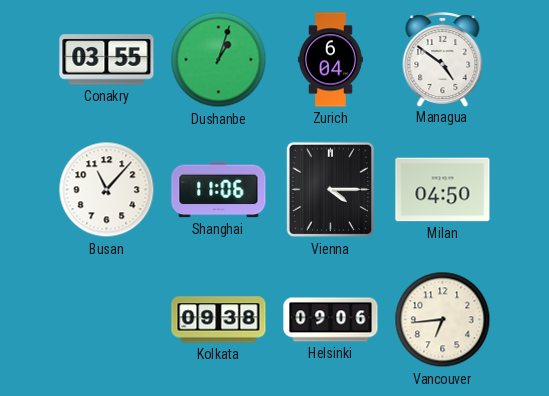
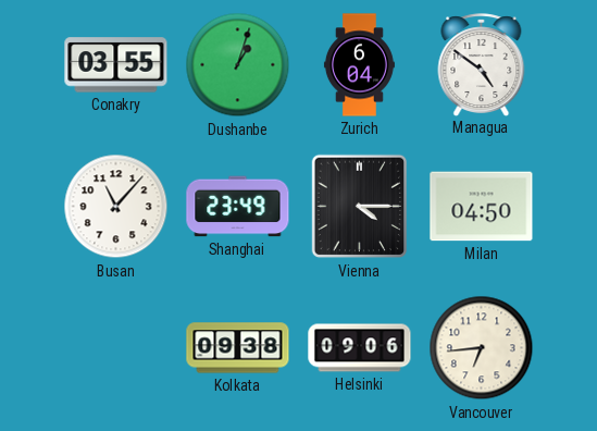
Shanghai: 11:06 -> 23:49 (238, 207)
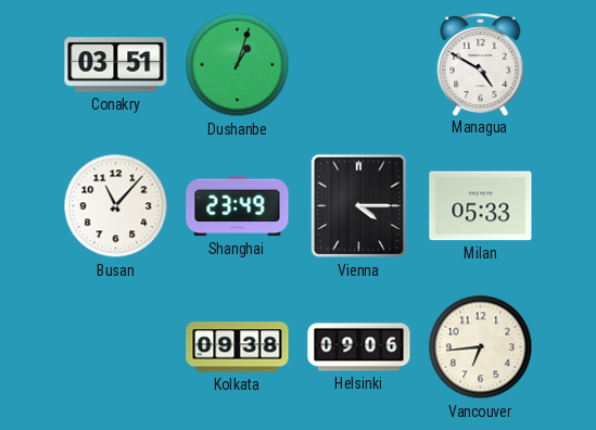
Conakry: 03:55 -> 03:51 (116, 65)
Zurich: 6:04 -> none (359, 65)
Managua: 4:51 -> 4:50 (481, 64)
Milan: 04:50 -> 05:33 (481, 206)
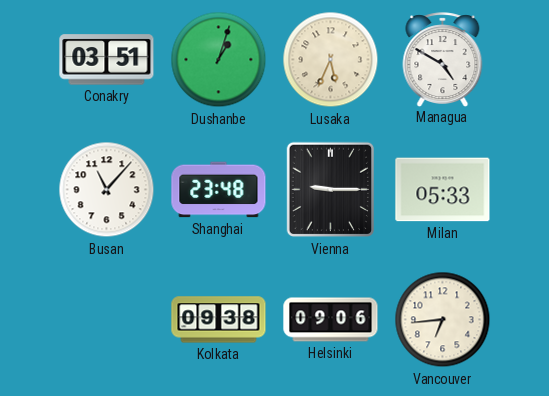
Lusaka: none -> 5:34 (331, 60)
Shanghai: 23:49 -> 23:48 (219, 190)
Vienna: 4:15 -> 9:15 (330, 190)
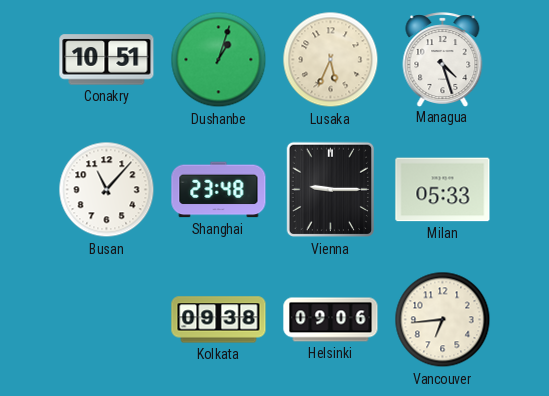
Conakry: 03:51 -> 10:51 (107, 60)
Managua: 4:50 -> 4:27 (443, 59)
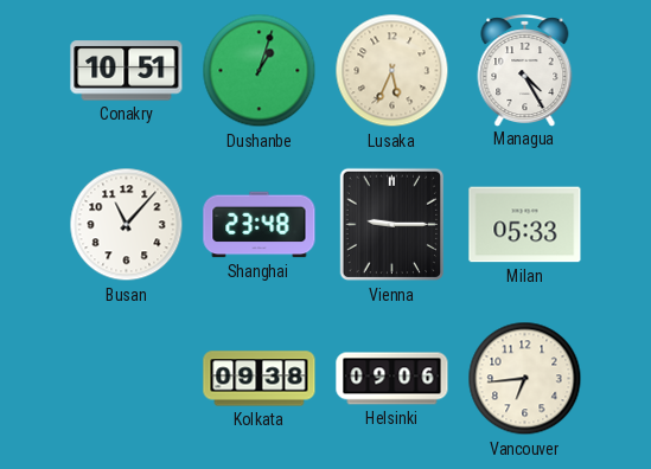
Managua: 4:27 -> 4:25 (525, 70)
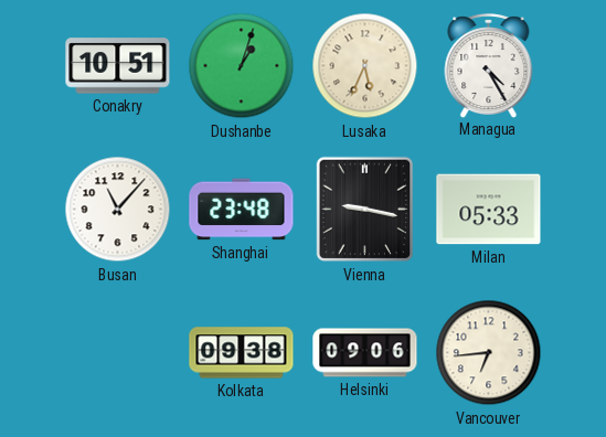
Vienna: 9:15 -> 9:17 (364, 210)
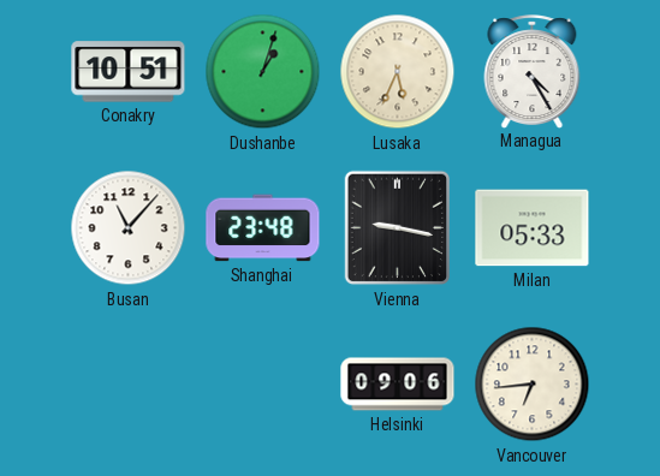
Kolkata: 09:38 -> none (242, 353)
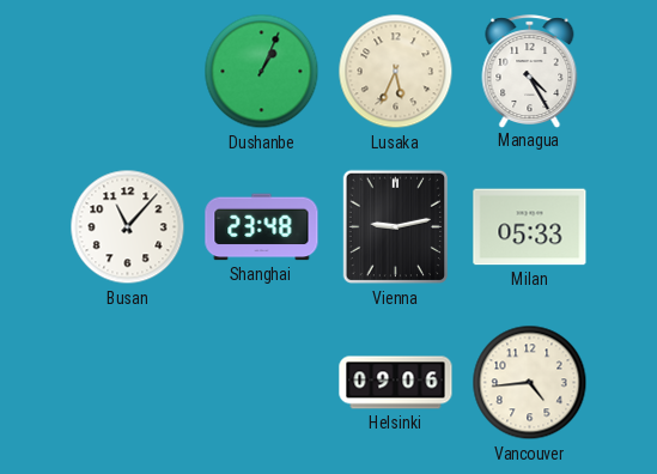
Conakry: 10:51 -> none (129, 72)
Dushanbe: 1:03 -> 1:04 (262, 72)
Vienna: 9:17 -> 9:13 (395, 227)
Vancouver: 6:44 -> 4:44 (530, 383)
